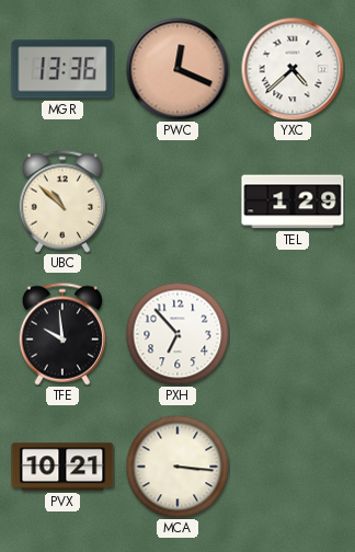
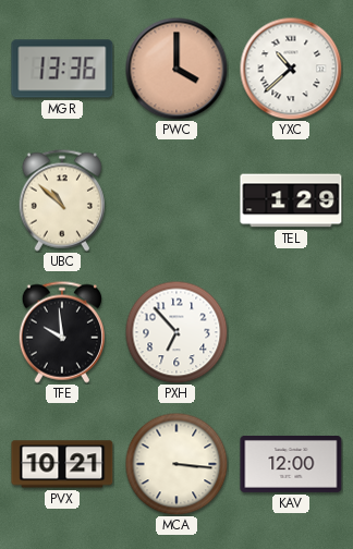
PWC: 12:19 -> 4:00 (176, 69)
YXC: 4:38 -> 10:38 (291, 69)
KAV: none -> 12:00 (291, 464)
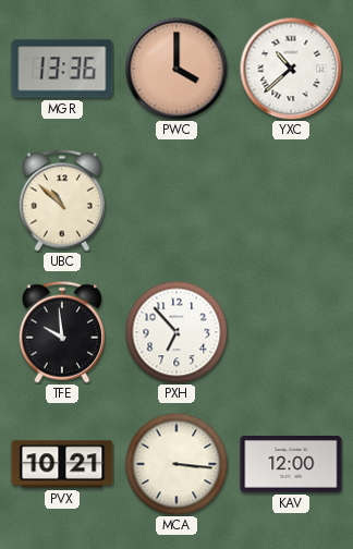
TEL: 1:29 -> none (291, 200)
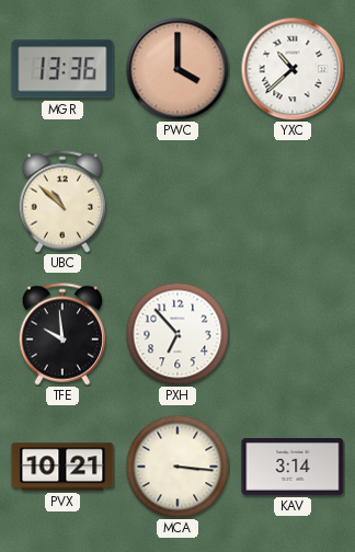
KAV: 12:00 -> 3:14 (293, 467)
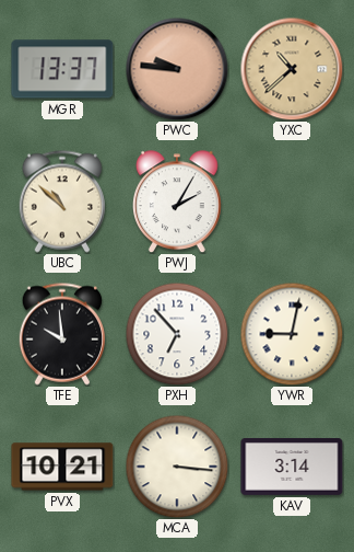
MGR: 13:36 -> 13:37 (62, 69)
PWC: 4:00 -> 9:46 (177, 69)
YXC dial: white -> champagne (292, 69)
PWJ: none -> 2:05 (178, 202)
YWR: none -> 9:02 (292, 334)
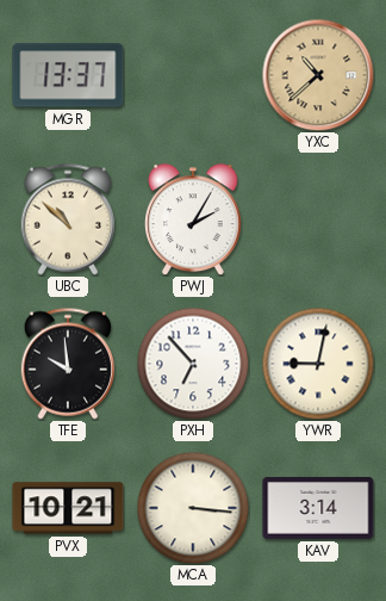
PWC: 9:46 -> none (177, 69)
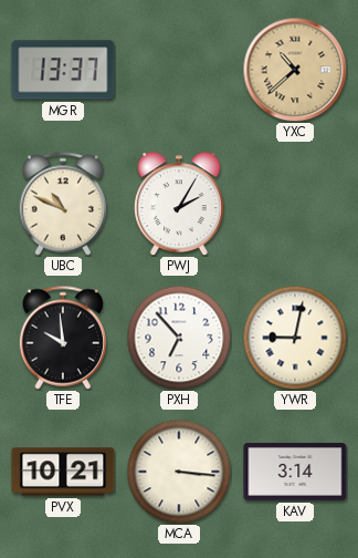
UBC: 10:52 -> 10:49 (62, 204)
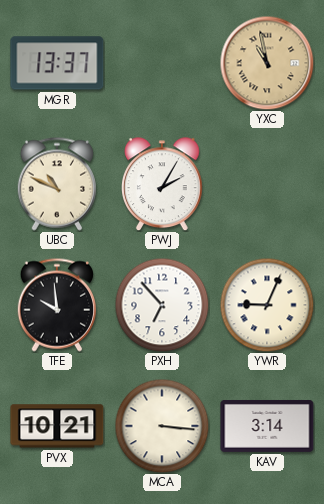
YXC: 10:38 -> 10:58 (267, 63)
YWR: 9:02 -> 9:04 (267, 305)
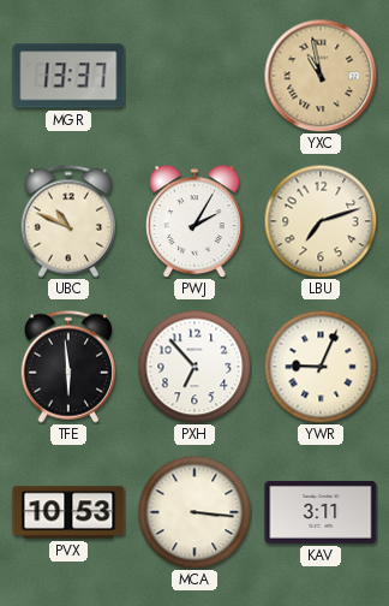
LBU: none -> 7:12 (321, 221)
TFE: 9:59 -> 5:59 (67, 367)
PVX: 10:21 -> 10:53 (68, 512)
KAV: 3:14 -> 3:11 (321, 512)
